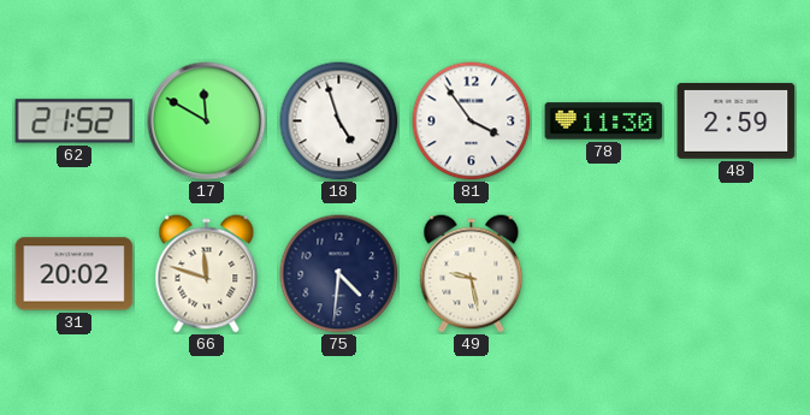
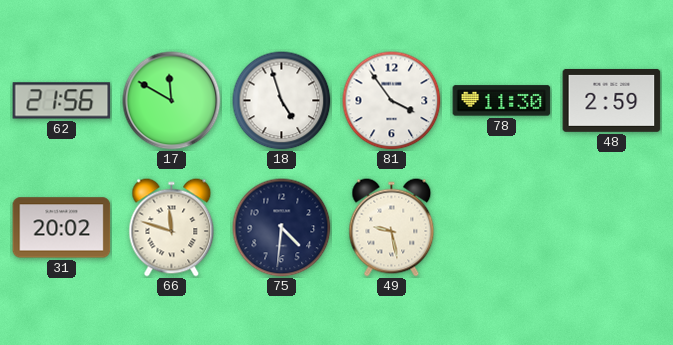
62: 21:52 -> 21:56 (62, 101)
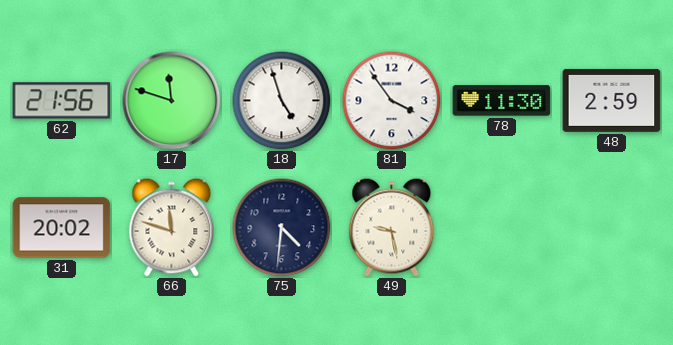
17: 11:50 -> 11:48 (172, 101)
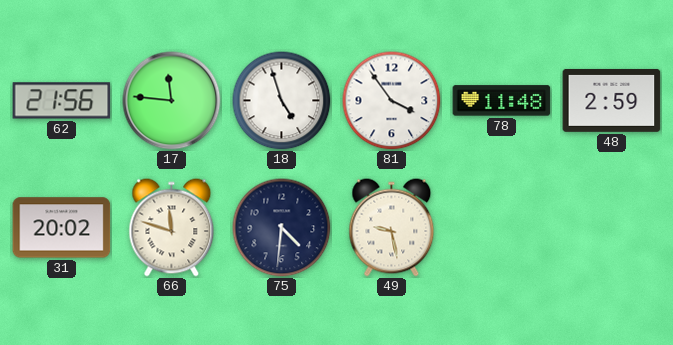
17: 11:48 -> 11:46 (172, 101)
78: 11:30 -> 11:48 (502, 101)
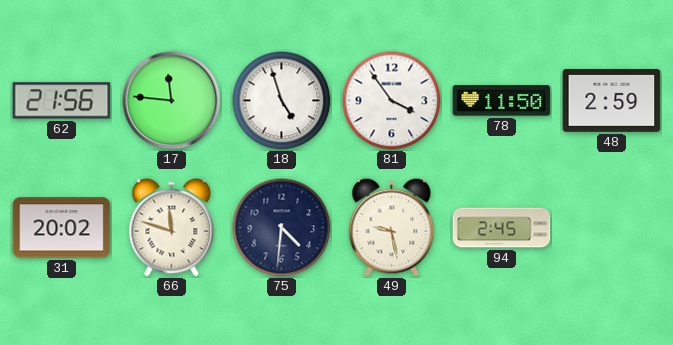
78: 11:48 -> 11:50 (502, 101)
94: none -> 2:45 (502, 228)
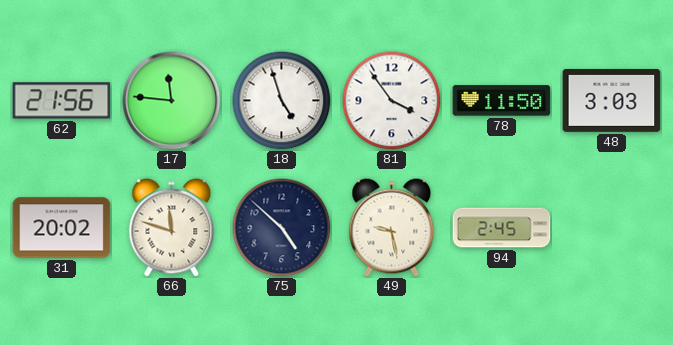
48: 2:59 -> 3:03 (612, 100)
75: 4:31 -> 4:52 (282, 228)
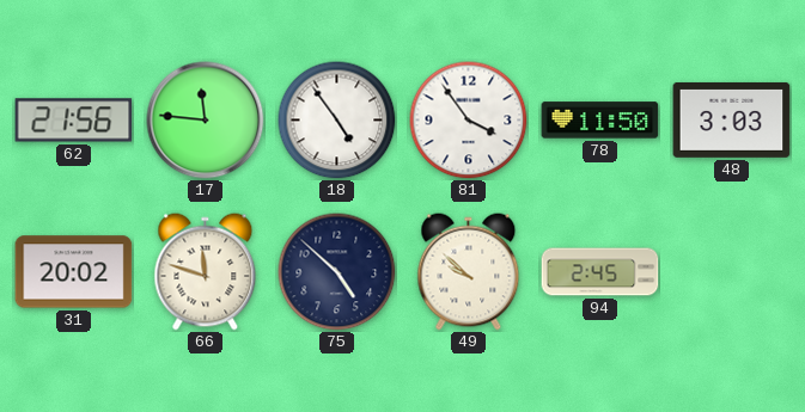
18: 4:57 -> 4:54 (337, 121)
49: 9:28 -> 9:52 (469, 272)
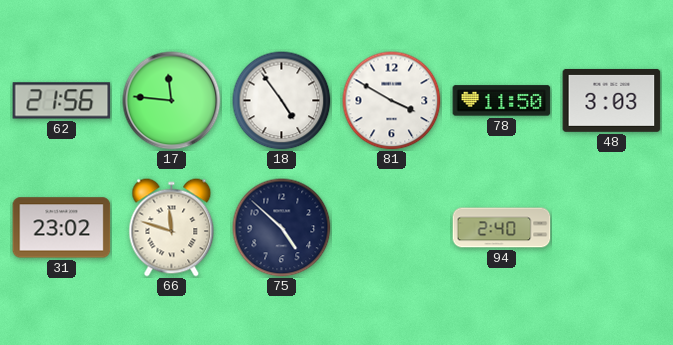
81: 3:54 -> 3:50 (392, 101)
31: 20:02 -> 23:02 (62, 228)
49: 9:52 -> none (469, 272)
94: 2:45 -> 2:40 (502, 228)
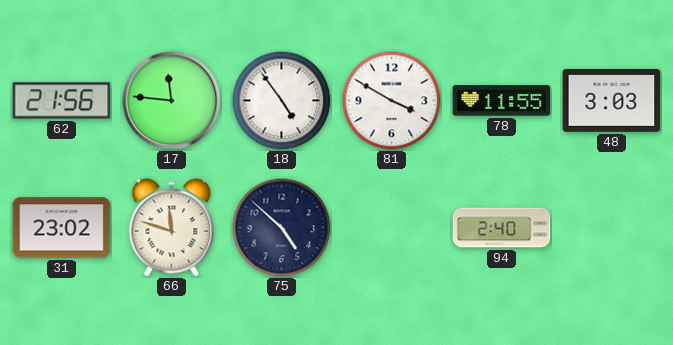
78: 11:50 -> 11:55 (502, 101)
